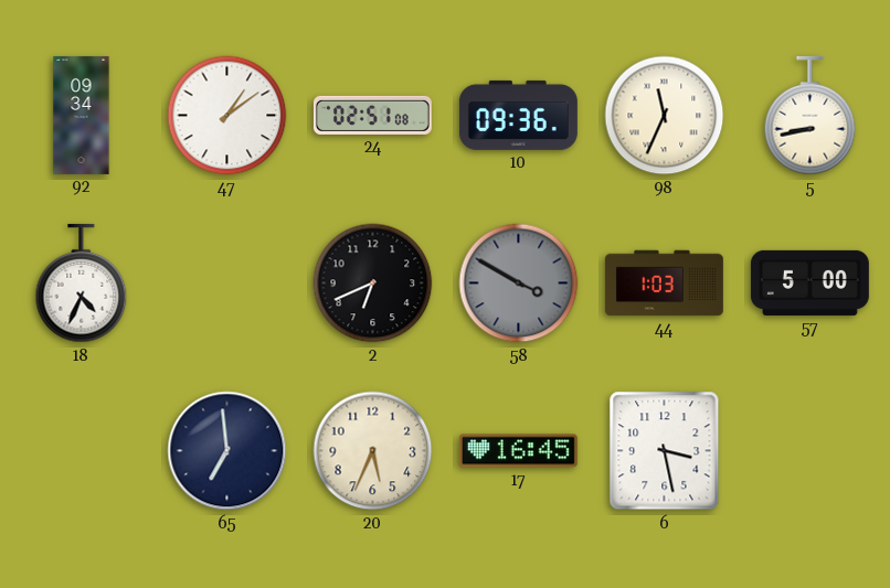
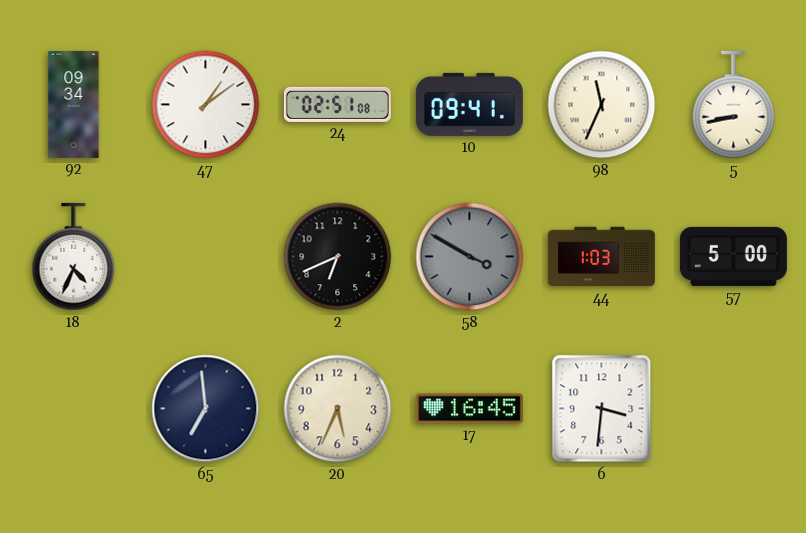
10: 09:36 -> 09:41 (469, 104)
6: 3:28 -> 3:31 (602, 409)
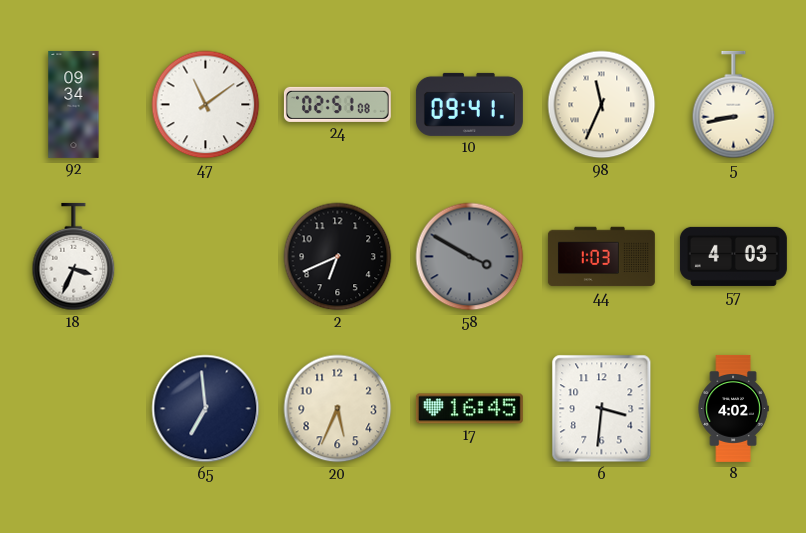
47: 1:09 -> 11:09 (206, 105)
18: 4:34 -> 3:34 (74, 257)
57: 5:00 -> 4:03 (733, 256)
8: none -> 4:02 (733, 408)
